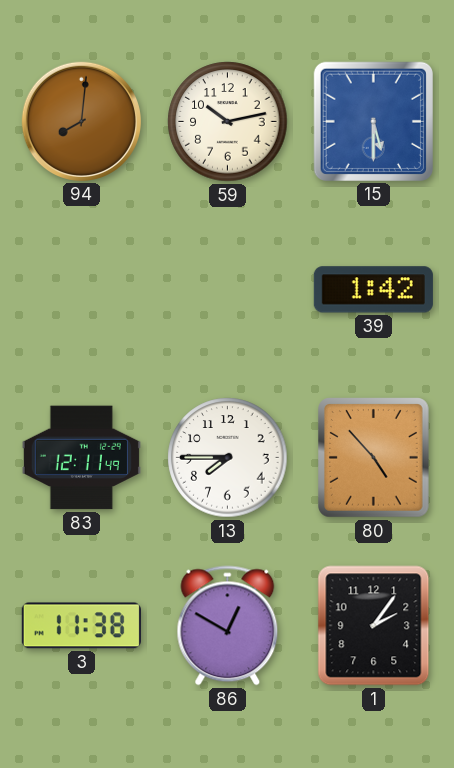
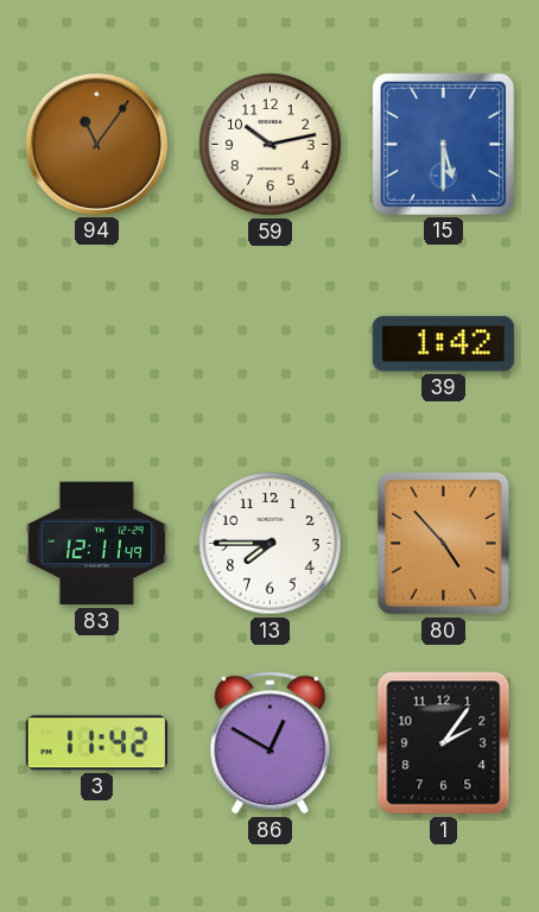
94: 8:01 -> 11:06 (96, 144)
3: 11:38 -> 11:42 (96, 743)
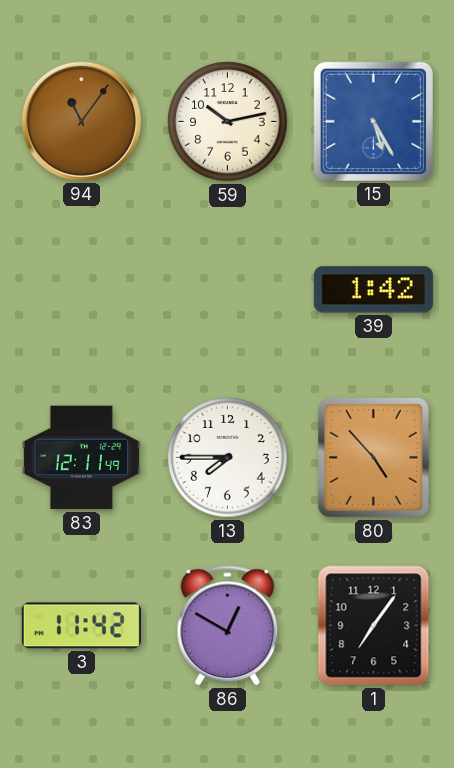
15: 5:30 -> 5:25 (373, 121)
1: 2:06 -> 7:06 (374, 626)
